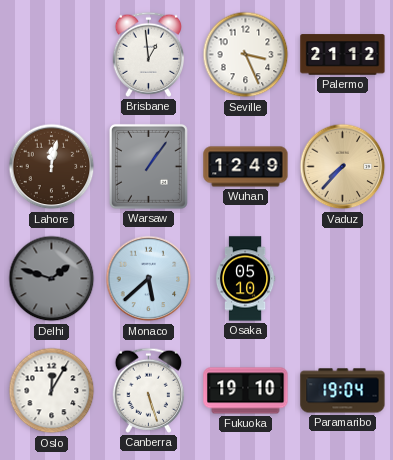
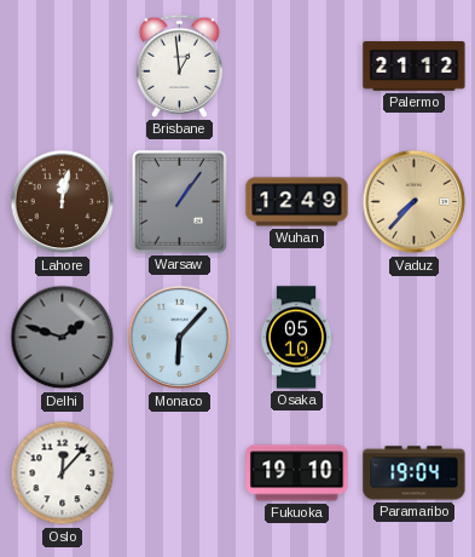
Seville: 3:26 -> none (246, 55)
Monaco: 5:38 -> 6:07 (180, 338)
Oslo: 12:05 -> 12:07 (63, 473)
Canberra: 5:27 -> none (149, 390)
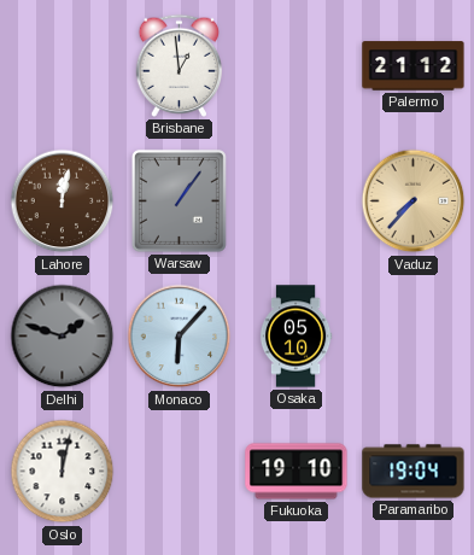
Wuhan: 12:49 -> none (297, 202)
Oslo: 12:07 -> 12:02 (63, 472)
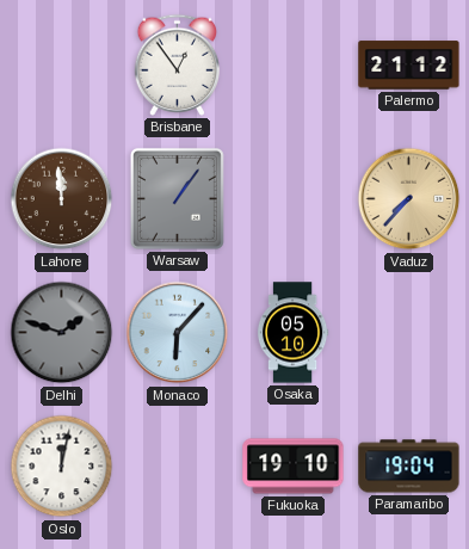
Brisbane: 12:59 -> 12:54 (178, 64)
Lahore: 12:02 -> 11:59 (62, 199)
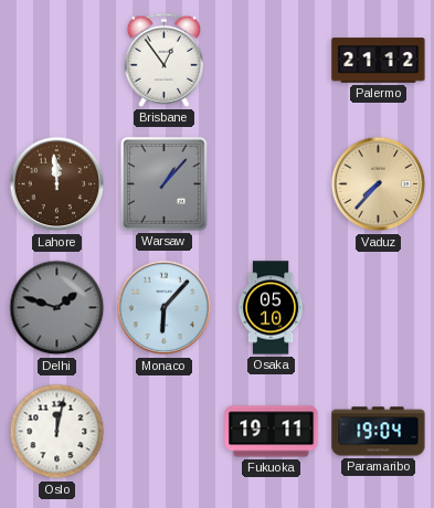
Warsaw: 1:06 -> 1:07 (163, 183)
Fukuoka: 19:10 -> 19:11 (272, 432)
